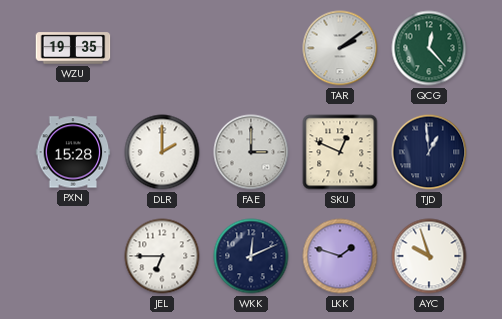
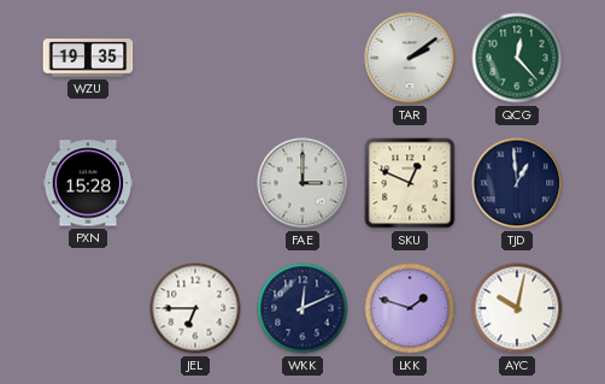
DLR: 2:00 -> none (162, 152)
AYC: 9:57 -> 10:02 (517, 308)
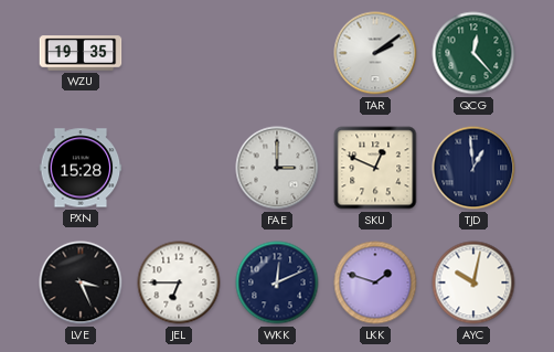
LVE: none -> 3:26 (81, 282)
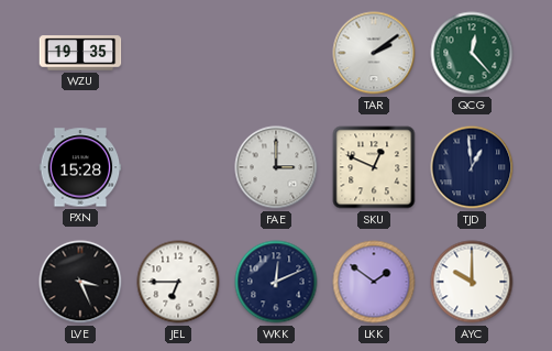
LKK: 1:48 -> 1:51 (374, 282)
AYC: 10:02 -> 10:00 (472, 282)
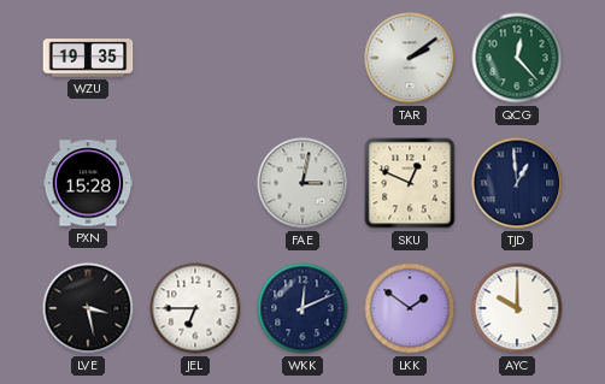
FAE: 3:00 -> 3:02 (302, 183)
LVE: 3:26 -> 3:28 (88, 308)
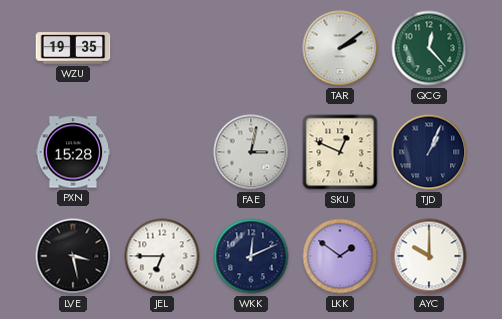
TJD: 12:59 -> 1:04 (429, 152)
